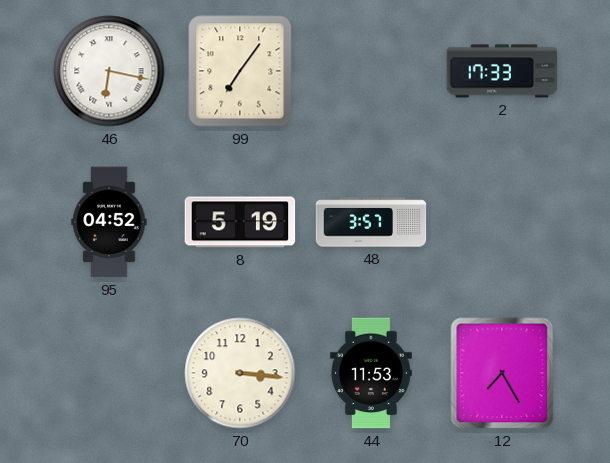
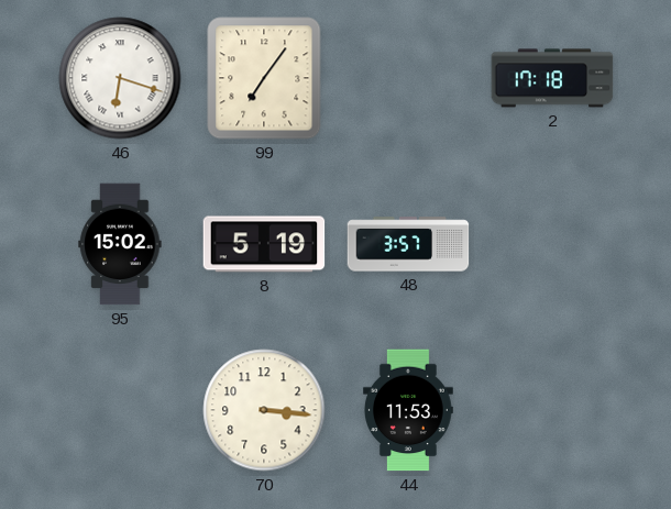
46: 6:17 -> 6:18 (120, 78)
2: 17:33 -> 17:18 (552, 78)
95: 04:52 -> 15:02 (120, 244)
12: 7:25 -> none (502, 373)
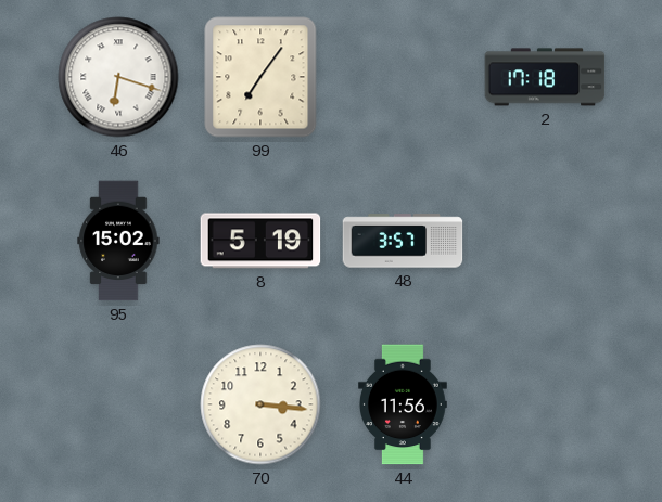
44: 11:53 -> 11:56 (404, 404)
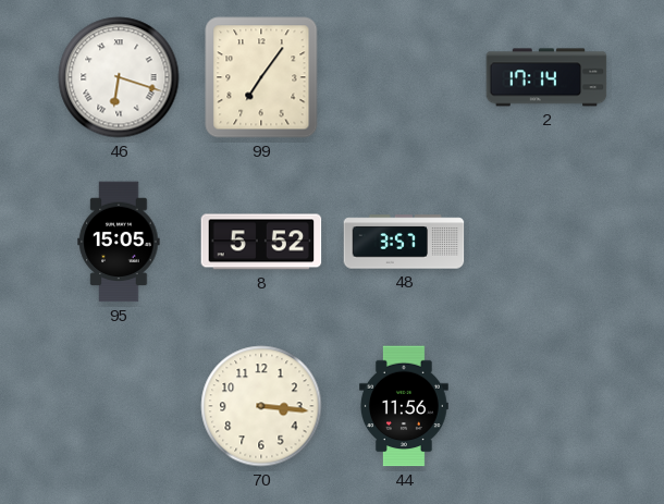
2: 17:18 -> 17:14 (546, 77)
95: 15:02 -> 15:05 (119, 242)
8: 5:19 -> 5:52 (261, 242)
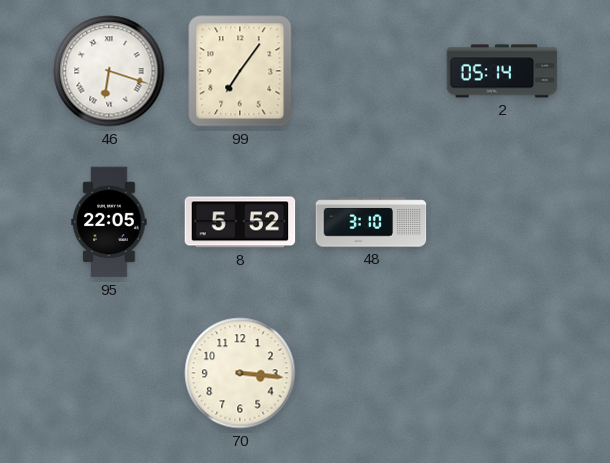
2: 17:14 -> 05:14 (502, 71)
95: 15:05 -> 22:05 (109, 222)
48: 3:57 -> 3:10 (371, 222)
44: 11:56 -> none (405, 406)
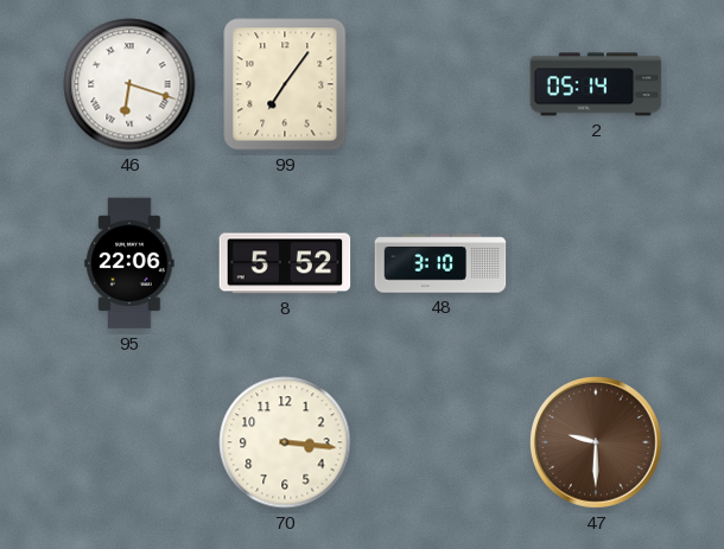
95: 22:05 -> 22:06 (129, 263)
47: none -> 9:30 (597, 443)
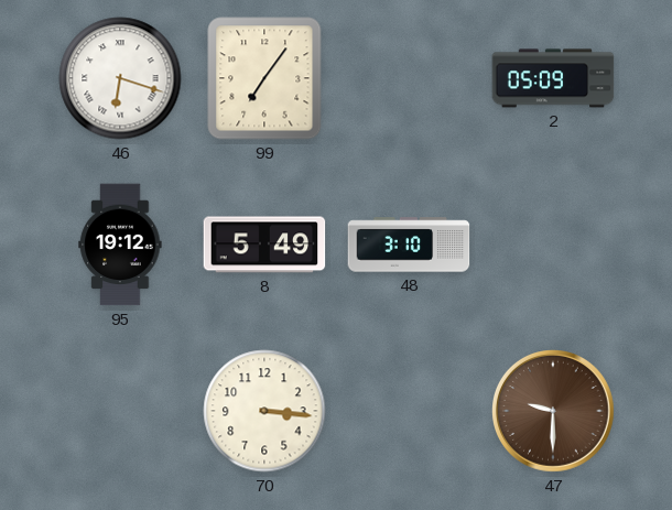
2: 05:14 -> 05:09 (553, 78)
95: 22:06 -> 19:12 (120, 245)
8: 5:52 -> 5:49 (264, 245)
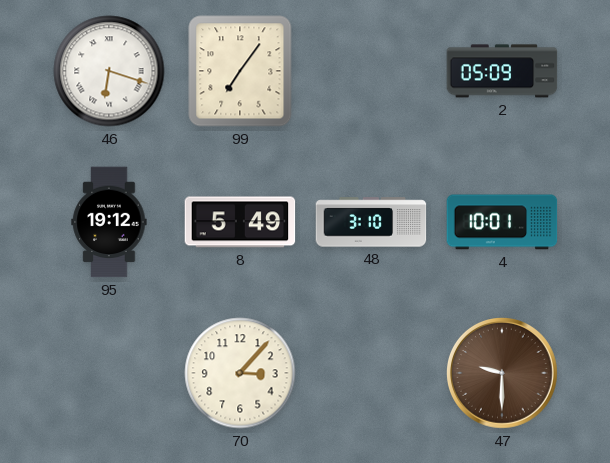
4: none -> 10:01 (502, 222)
70: 3:16 -> 3:07 (240, 373)
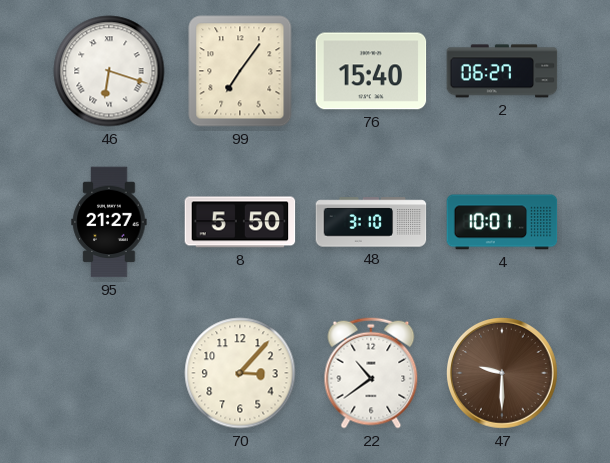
76: none -> 15:40 (371, 71)
2: 05:09 -> 06:27 (502, 71)
95: 19:12 -> 21:27 (109, 222)
8: 5:49 -> 5:50 (240, 222)
22: none -> 10:39 (371, 373)
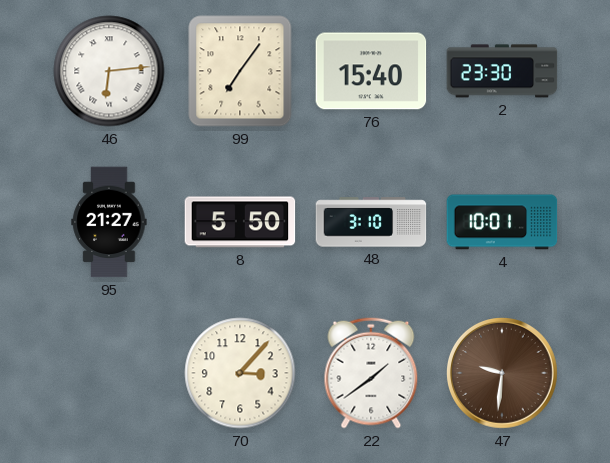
46: 6:18 -> 6:14 (109, 71)
2: 06:27 -> 23:30 (502, 71)
22: 10:39 -> 1:39 (371, 373)
47: 9:30 -> 9:31 (503, 374)
